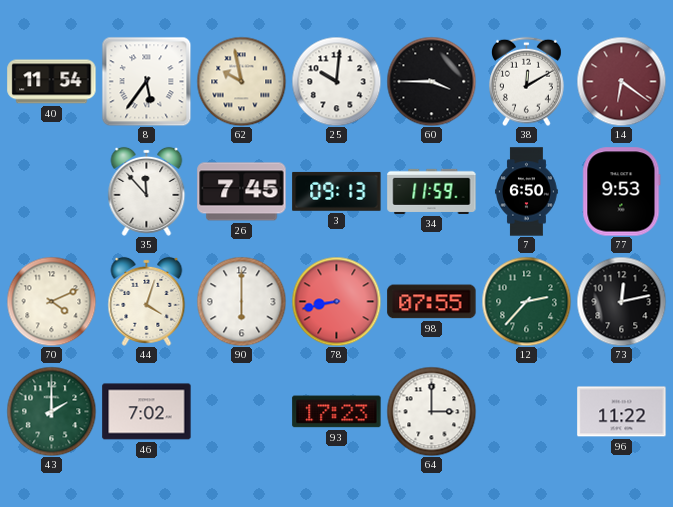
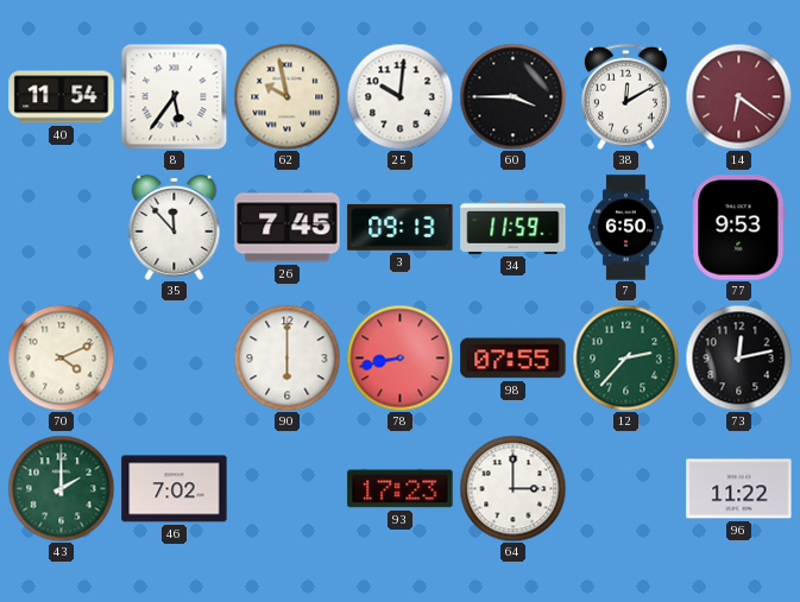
44: 4:03 -> none (147, 301)
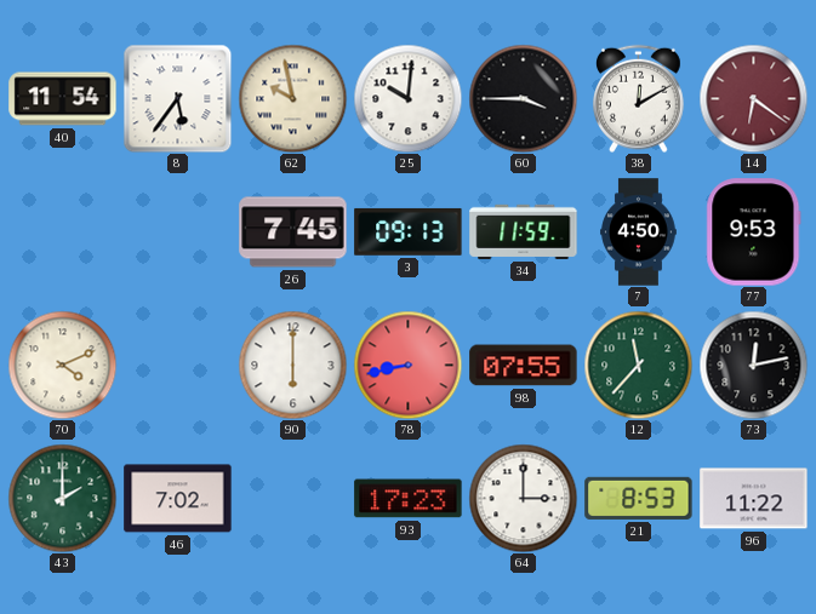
35: 11:53 -> none (175, 227)
7: 6:50 -> 4:50 (639, 233)
12: 2:37 -> 11:37 (638, 365)
21: none -> 8:53 (639, 498)
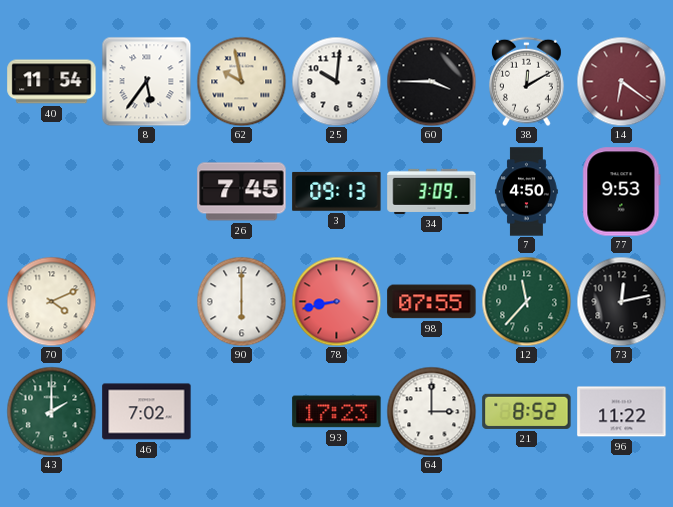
34: 11:59 -> 3:09 (432, 191)
21: 8:53 -> 8:52 (527, 411)
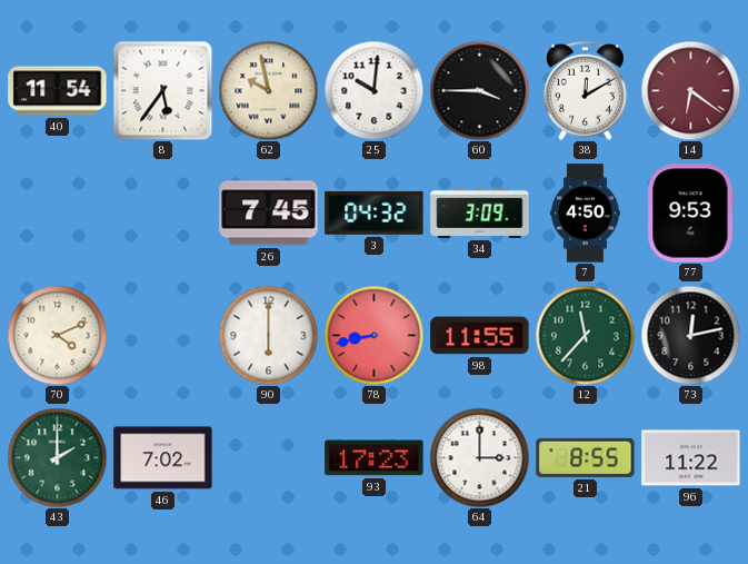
3: 09:13 -> 04:32 (375, 212)
98: 07:55 -> 11:55 (480, 336)
21: 8:52 -> 8:55 (586, 457)
